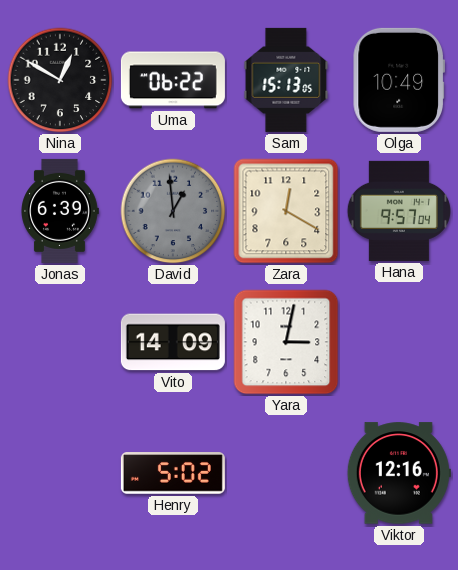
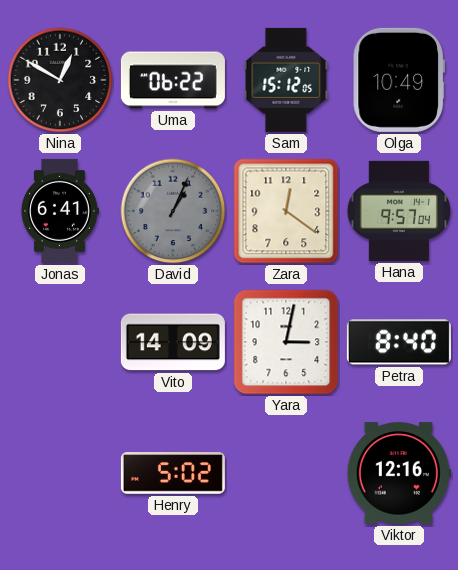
Sam: 15:13 -> 15:12 (286, 80)
Jonas: 6:39 -> 6:41 (60, 211)
David: 12:59 -> 1:04 (173, 211)
Zara: 12:20 -> 12:21 (286, 211)
Petra: none -> 8:40 (399, 342)
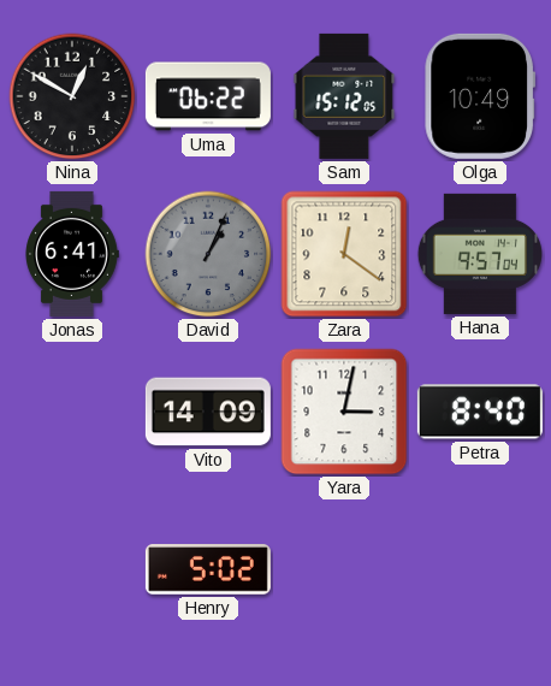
Viktor: 12:16 -> none (399, 473)
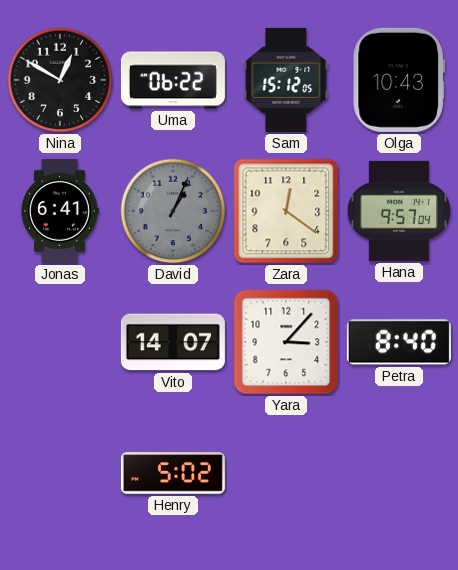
Olga: 10:49 -> 10:43 (399, 80)
Vito: 14:09 -> 14:07 (173, 342)
Yara: 3:02 -> 3:07 (286, 342)
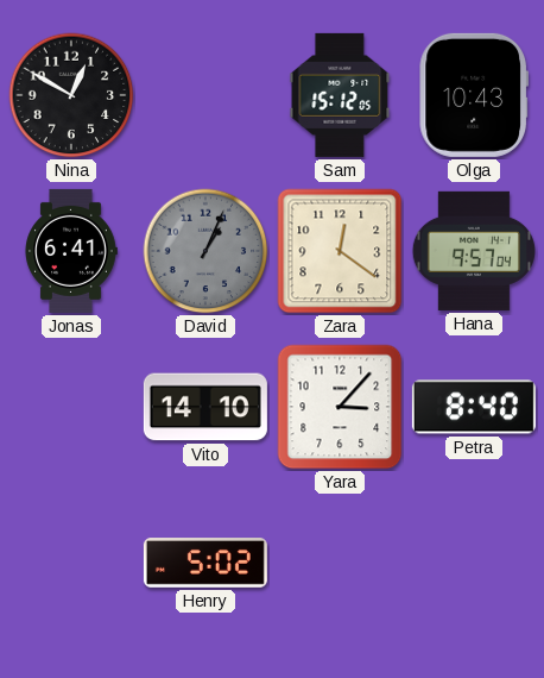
Uma: 06:22 -> none (173, 80)
Vito: 14:07 -> 14:10 (205, 407)
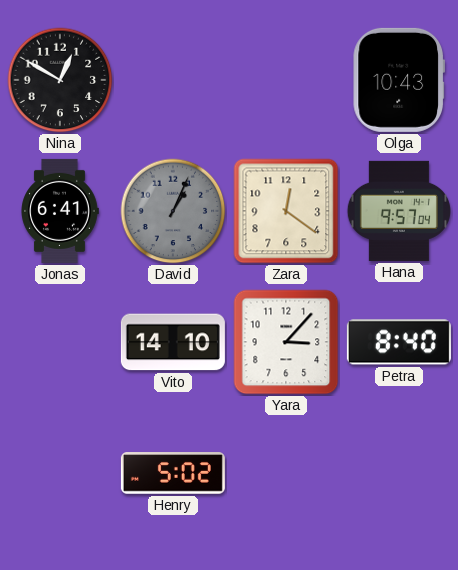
Sam: 15:12 -> none (340, 95)
